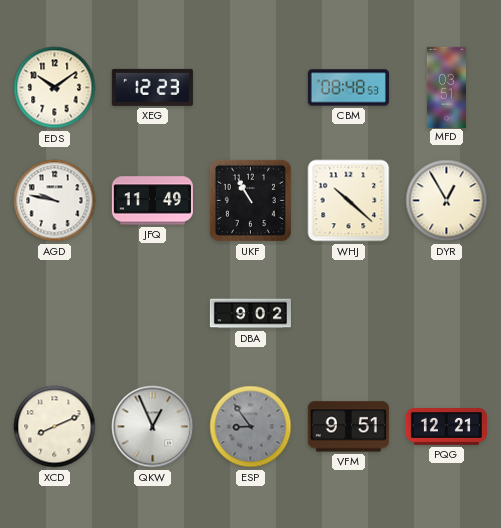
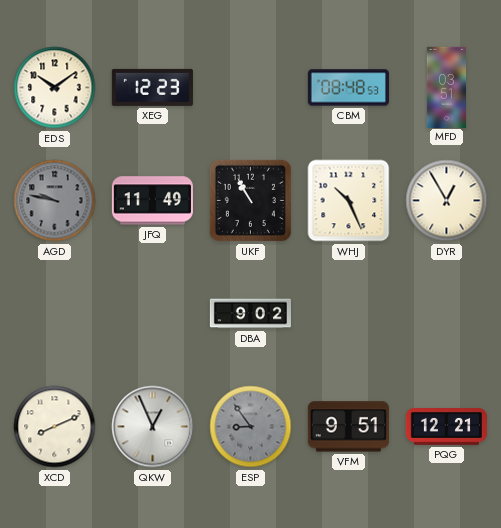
AGD dial: white -> grey (55, 201)
WHJ: 10:22 -> 10:26 (349, 201)
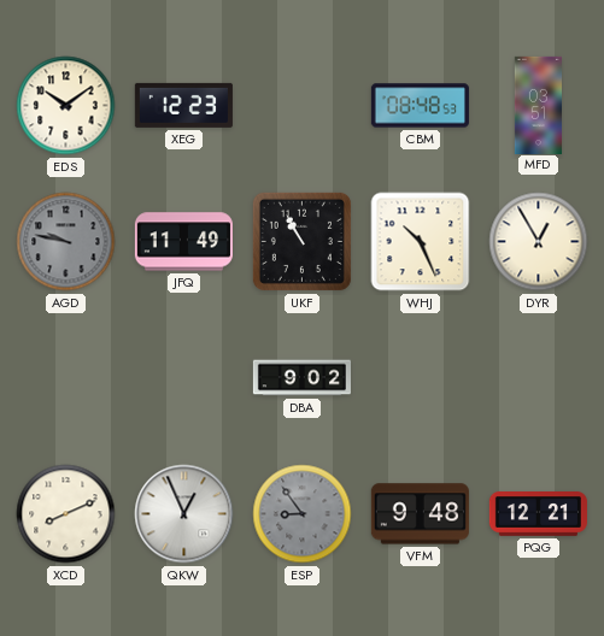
VFM: 9:51 -> 9:48 (420, 514)
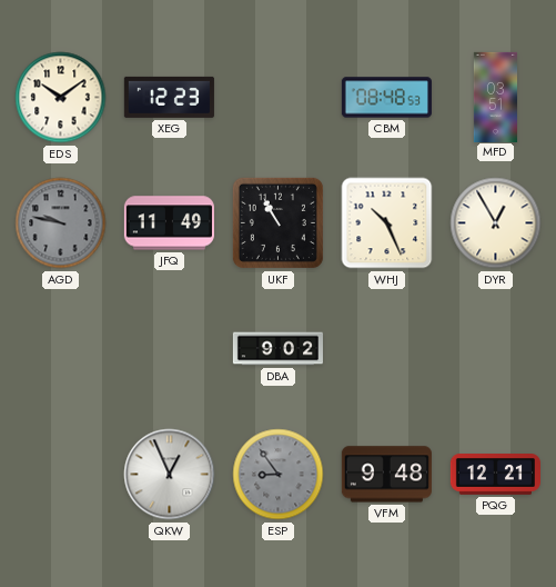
XCD: 8:11 -> none (66, 514)
